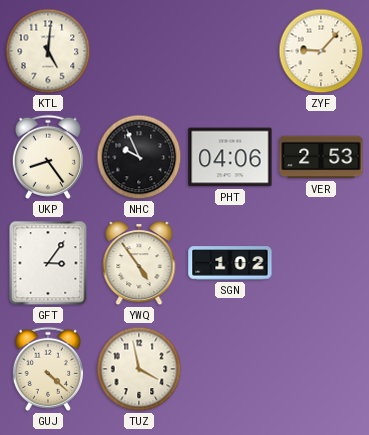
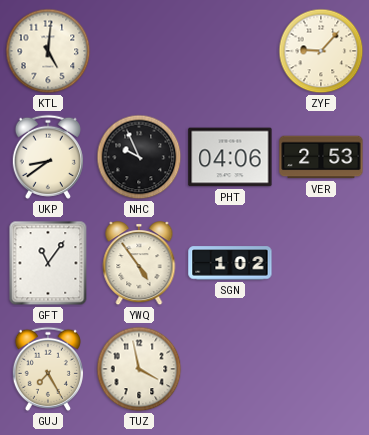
UKP: 8:24 -> 8:39 (48, 157)
GFT: 3:06 -> 11:06 (48, 263)
GUJ: 4:22 -> 7:25 (48, 369)
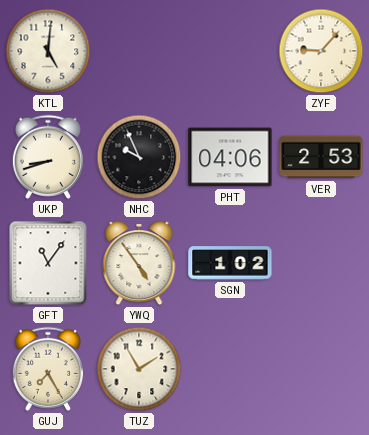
UKP: 8:39 -> 8:42 (48, 157)
TUZ: 3:58 -> 1:55 (139, 369)
